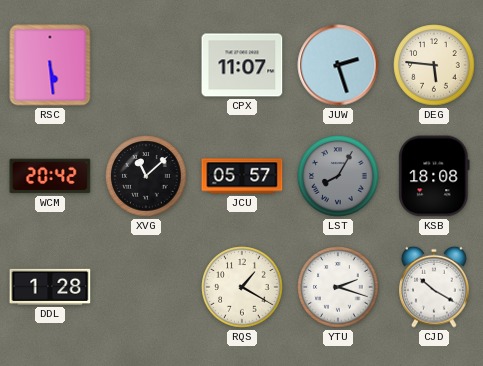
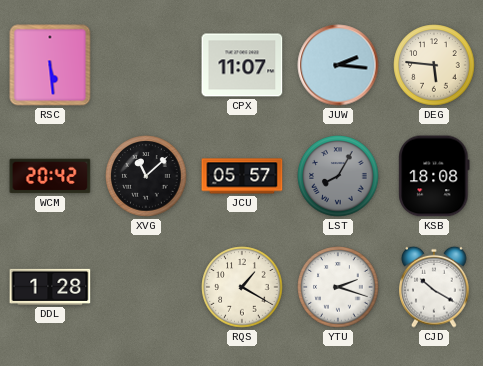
JUW: 2:27 -> 2:16 (338, 65)
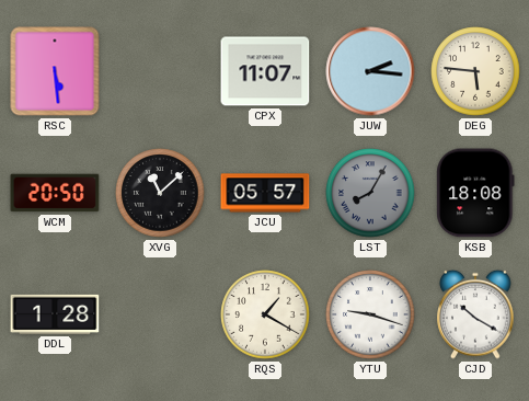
WCM: 20:42 -> 20:50 (55, 193)
YTU: 2:18 -> 9:18 (370, 314)
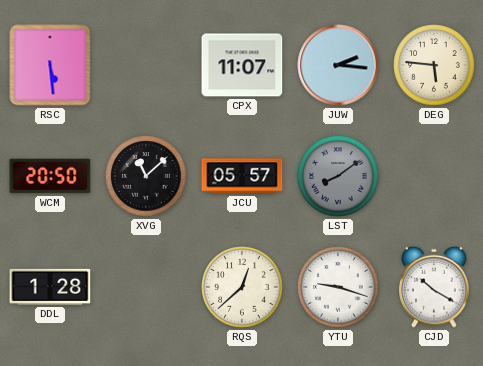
LST: 8:05 -> 8:09 (338, 176)
KSB: 18:08 -> none (475, 193)
RQS: 1:20 -> 12:38 (242, 287)
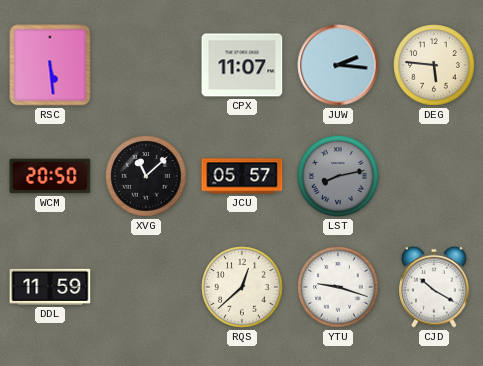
LST: 8:09 -> 8:13 (338, 176)
DDL: 1:28 -> 11:59 (50, 287)
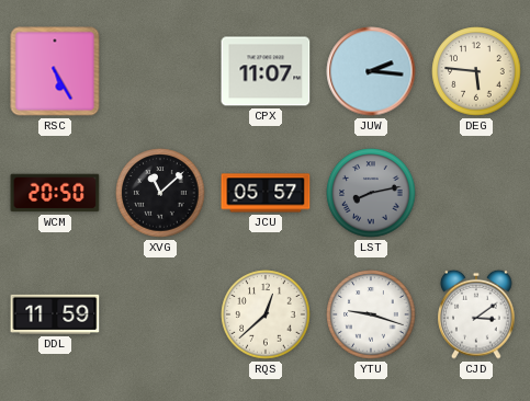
RSC: 5:29 -> 5:25 (55, 71)
CJD: 10:20 -> 3:09 (476, 314)
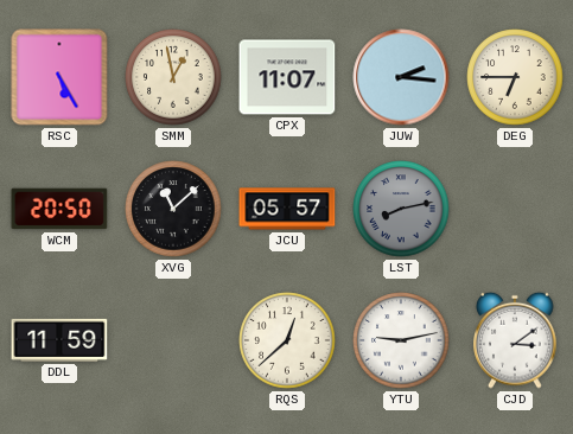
SMM: none -> 12:58 (173, 77)
DEG: 5:46 -> 6:45 (515, 77)
YTU: 9:18 -> 9:13 (401, 340)
